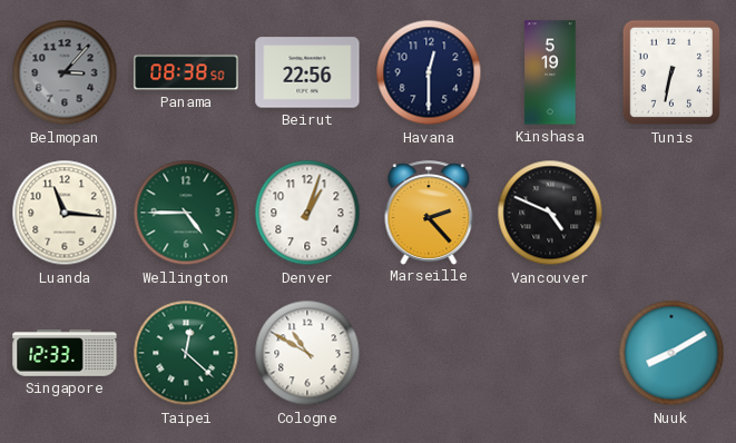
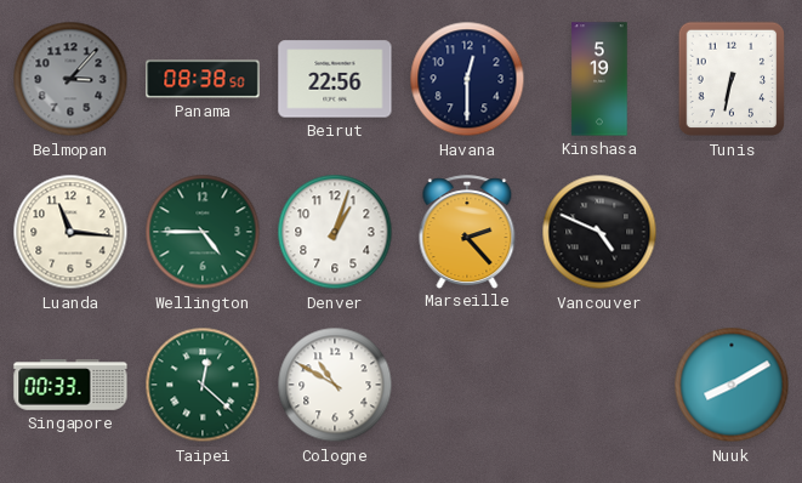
Singapore: 12:33 -> 00:33 (70, 385)
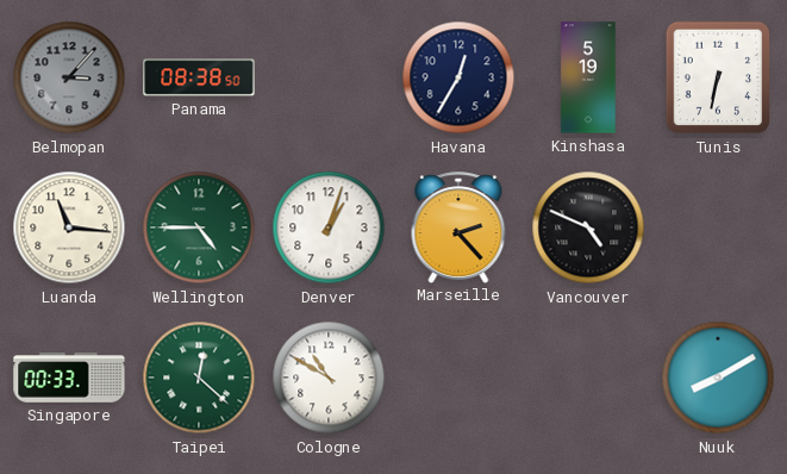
Beirut: 22:56 -> none (335, 79)
Havana: 12:30 -> 12:35 (458, 77)
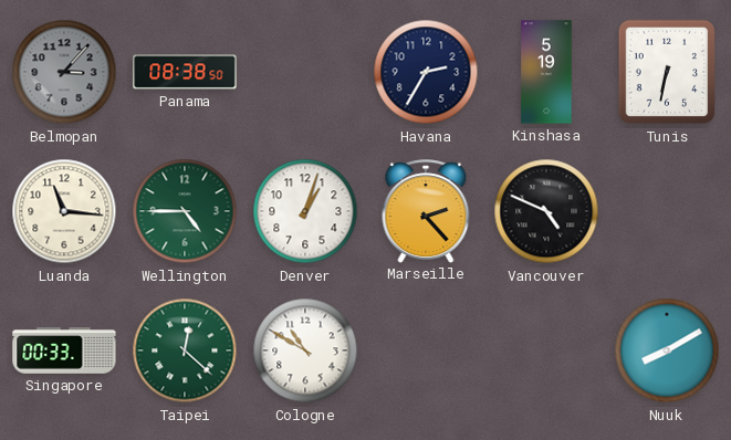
Havana: 12:35 -> 2:35 (426, 72)
